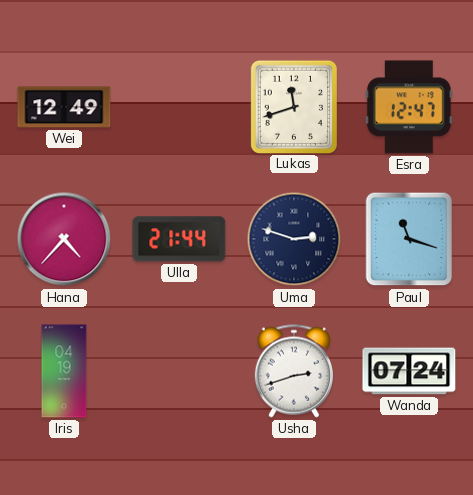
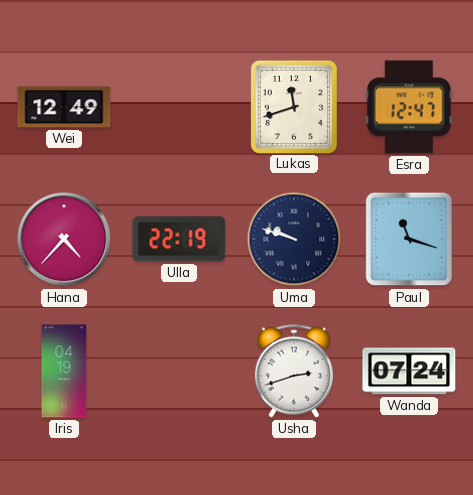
Ulla: 21:44 -> 22:19 (179, 239)
Uma: 2:48 -> 9:48 (294, 239)
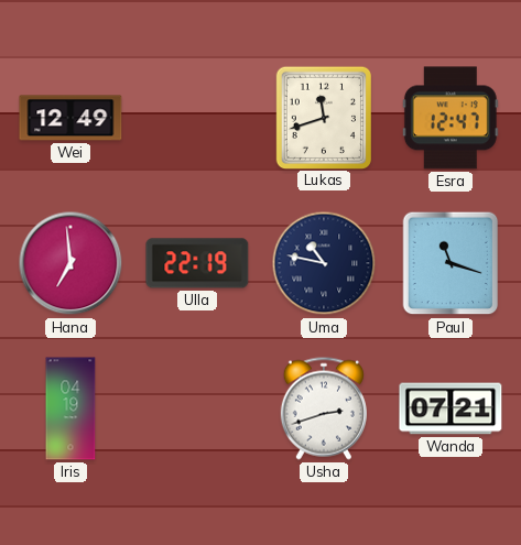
Hana: 4:37 -> 6:59 (70, 263)
Uma: 9:48 -> 10:47 (324, 263)
Wanda: 07:24 -> 07:21 (451, 408)
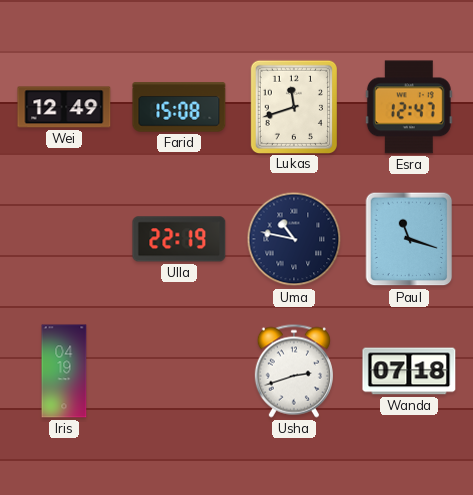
Farid: none -> 15:08 (179, 107)
Hana: 6:59 -> none (70, 263)
Wanda: 07:21 -> 07:18 (409, 371)
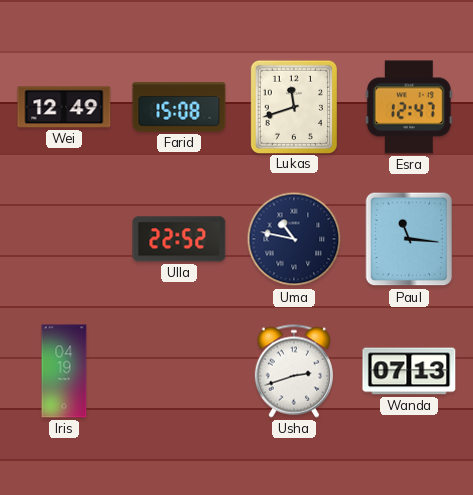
Ulla: 22:19 -> 22:52 (179, 239)
Paul: 11:18 -> 11:16 (409, 239)
Wanda: 07:18 -> 07:13 (409, 371)
